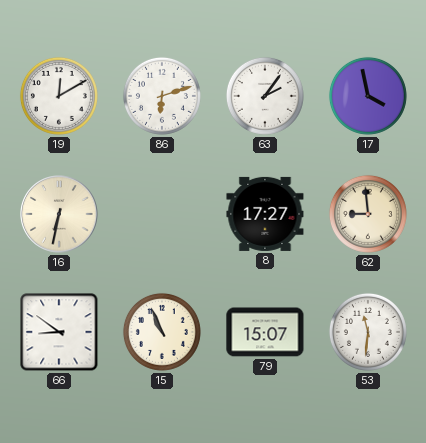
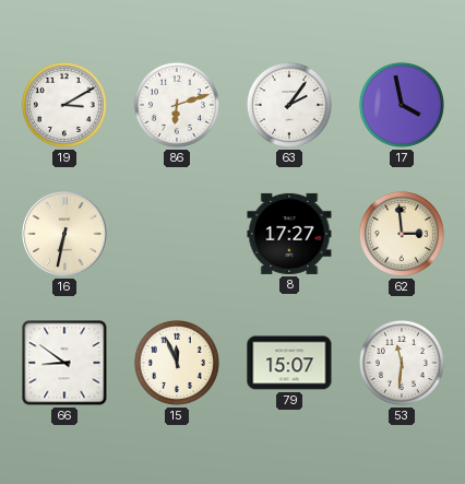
19: 12:10 -> 3:10 (64, 105)
62: 8:59 -> 2:59 (402, 234)
15: 10:56 -> 11:56 (177, 363)
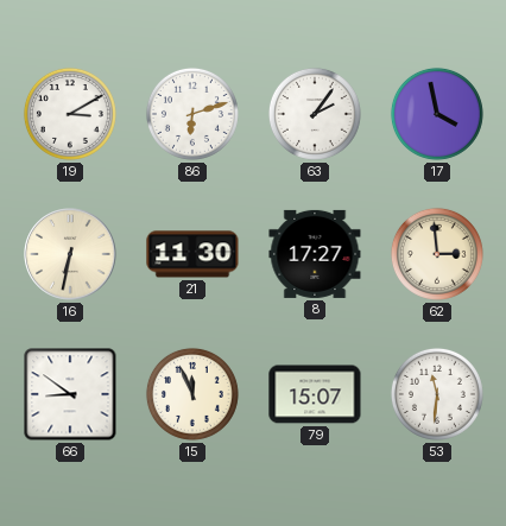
21: none -> 11:30 (192, 254)
